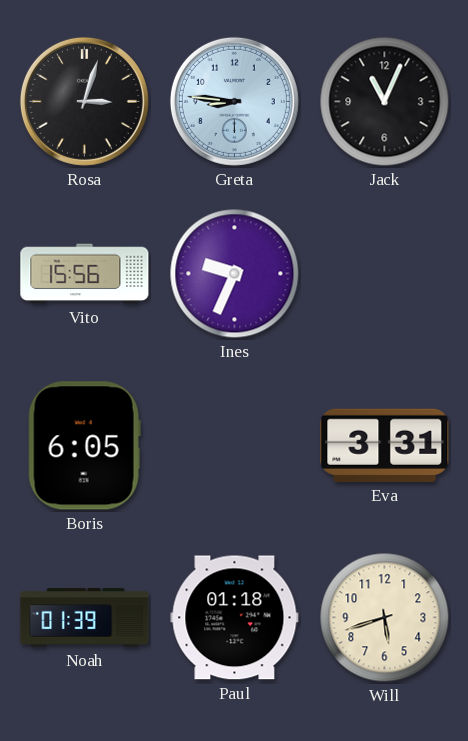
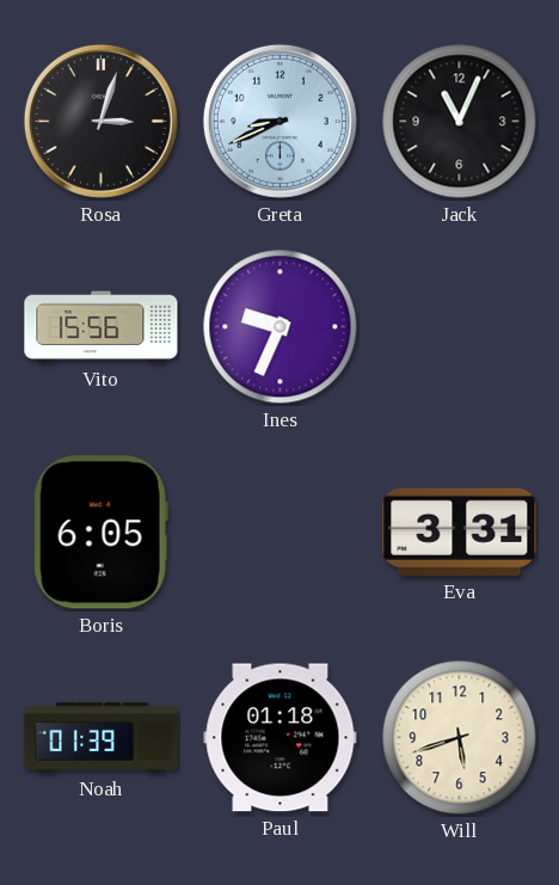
Greta: 8:46 -> 8:41 (279, 121)
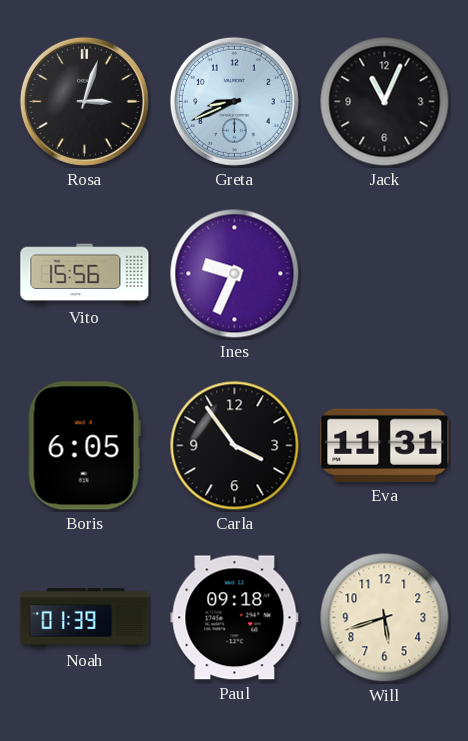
Carla: none -> 3:54 (235, 446)
Eva: 3:31 -> 11:31 (385, 445)
Paul: 01:18 -> 09:18 (235, 618)
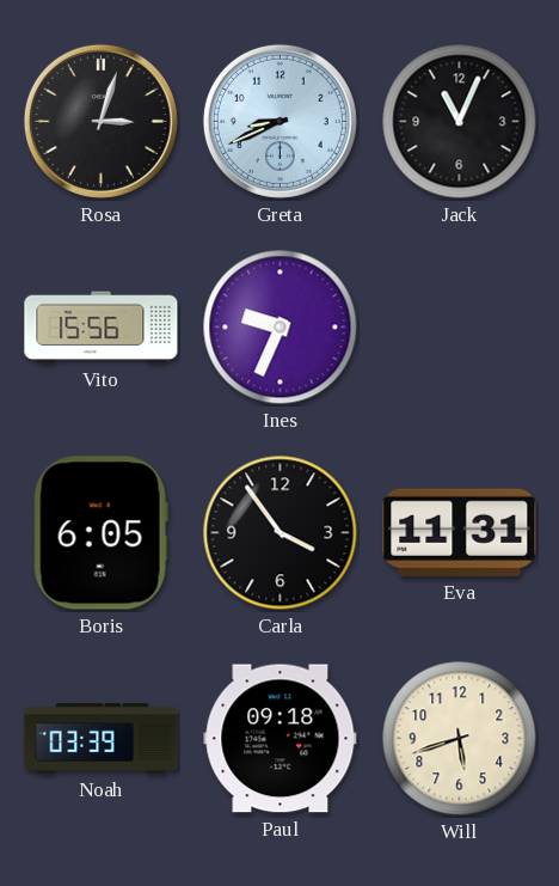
Noah: 01:39 -> 03:39 (102, 739)
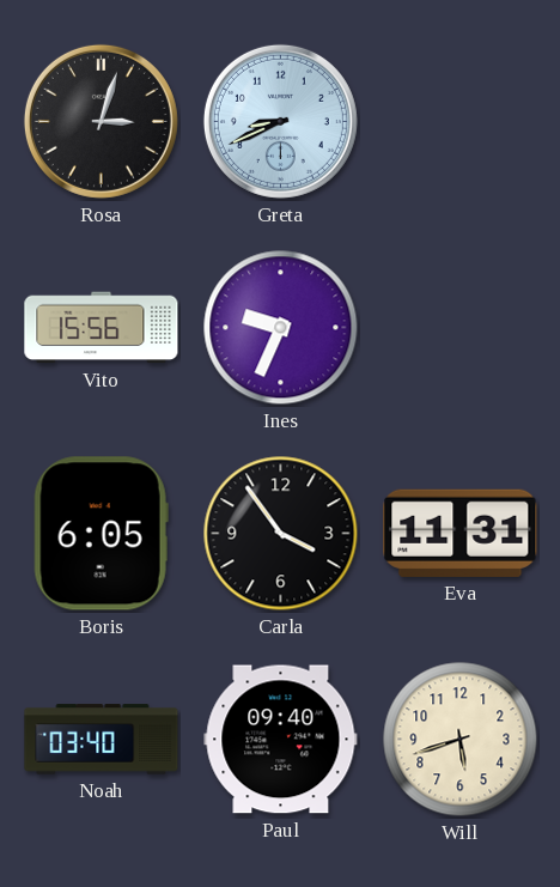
Jack: 11:04 -> none (460, 122)
Noah: 03:39 -> 03:40 (102, 740)
Paul: 09:18 -> 09:40 (281, 740)
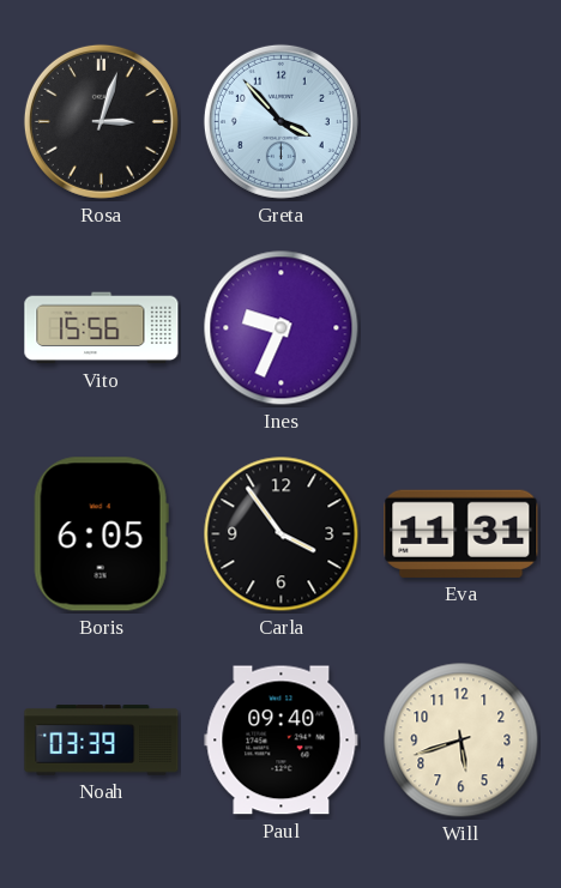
Greta: 8:41 -> 3:53 (280, 121)
Noah: 03:40 -> 03:39 (102, 741)
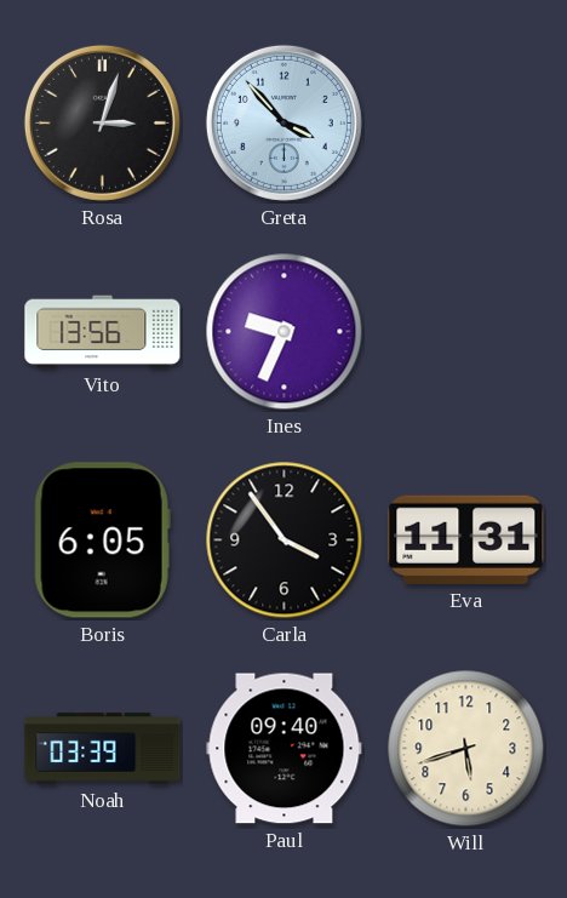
Vito: 15:56 -> 13:56 (103, 332)
